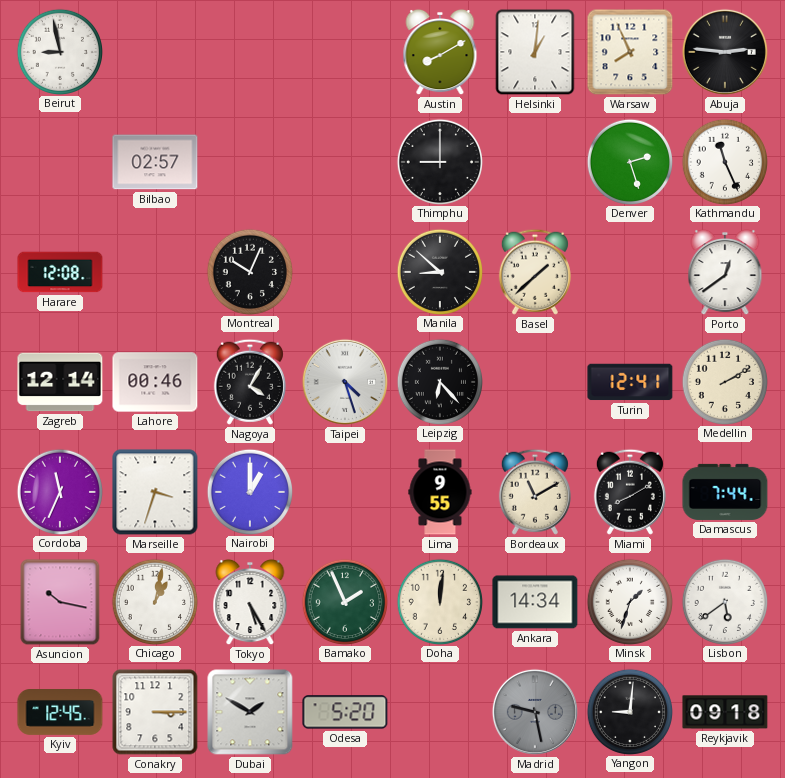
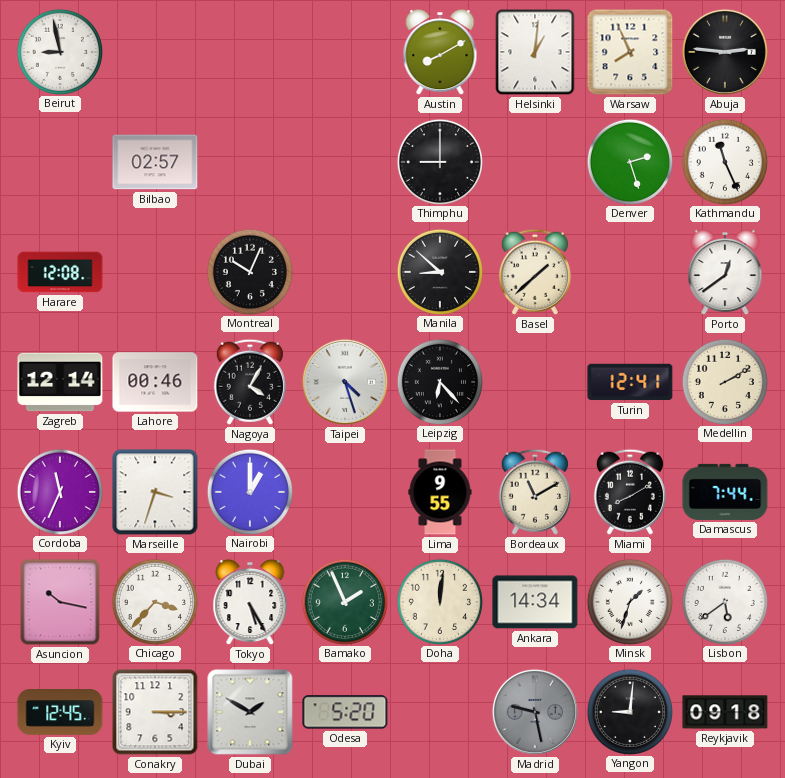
Chicago: 1:02 -> 3:37 (154, 601)
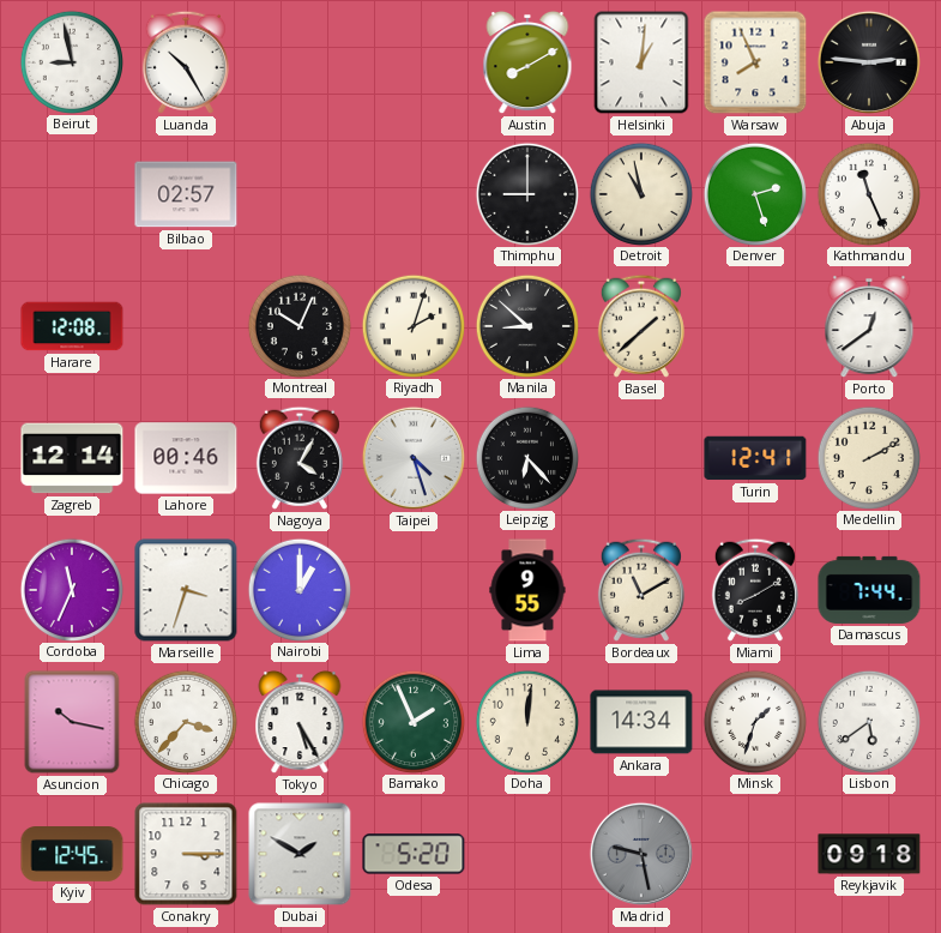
Luanda: none -> 10:25 (186, 62)
Detroit: none -> 10:58 (640, 193)
Riyadh: none -> 2:03 (412, 325)
Yangon: 9:01 -> none (629, 711)
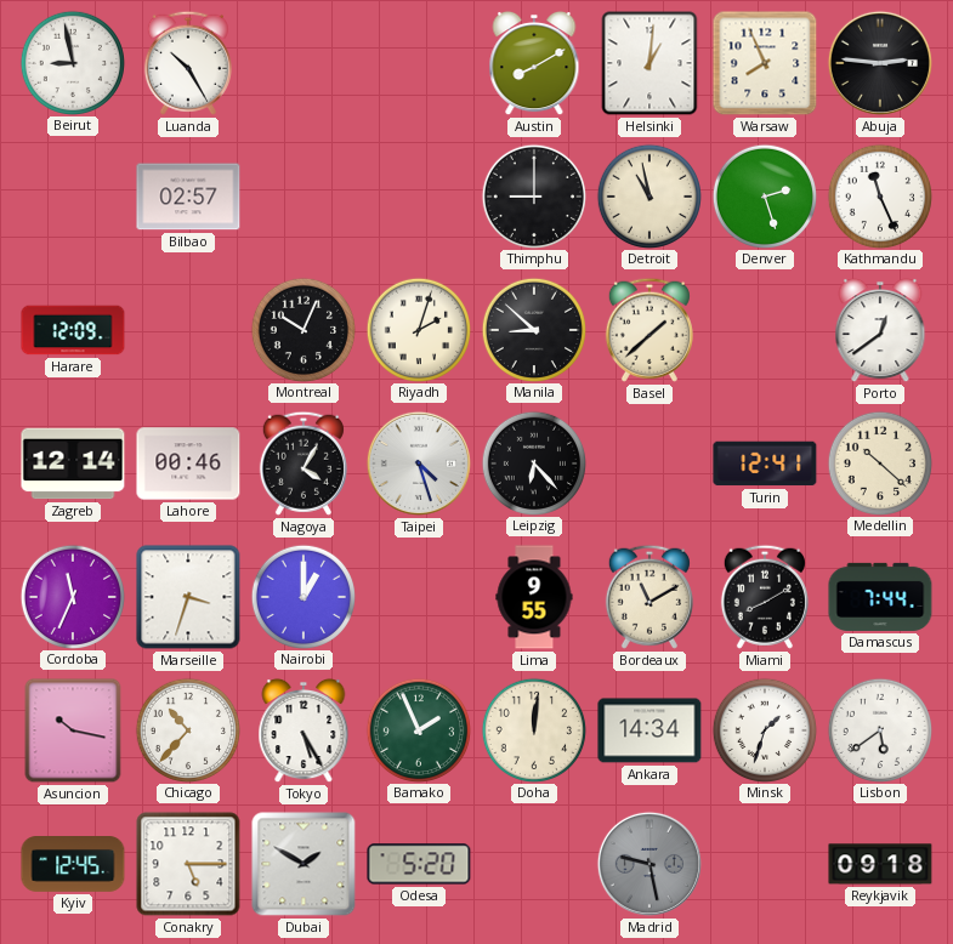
Harare: 12:08 -> 12:09 (73, 330)
Medellin: 2:10 -> 10:22 (879, 462)
Chicago: 3:37 -> 10:37 (187, 729)
Conakry: 3:15 -> 5:15 (188, 864)
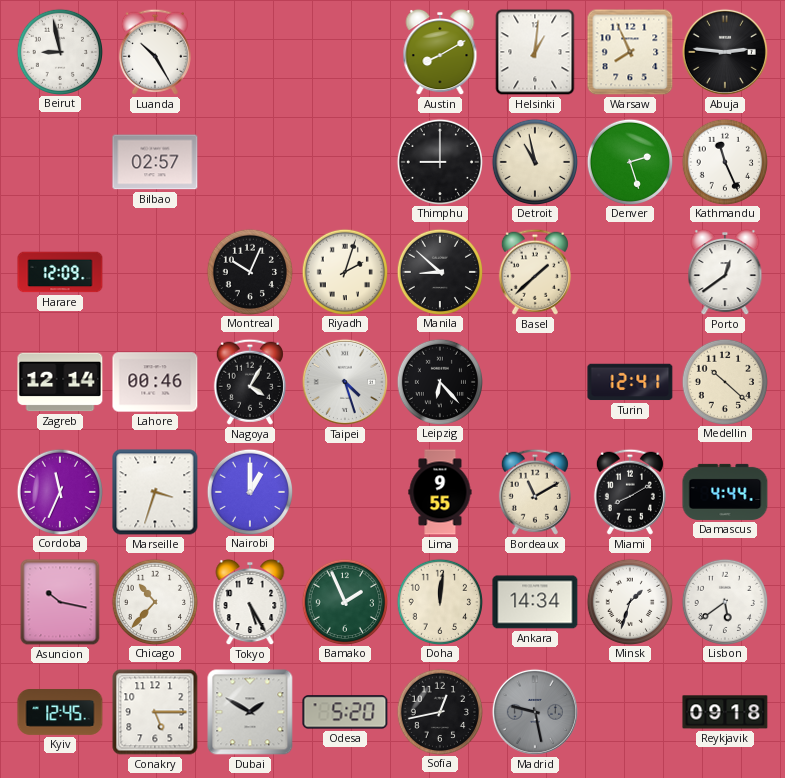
Damascus: 7:44 -> 4:44 (725, 492)
Sofia: none -> 12:43 (439, 711)
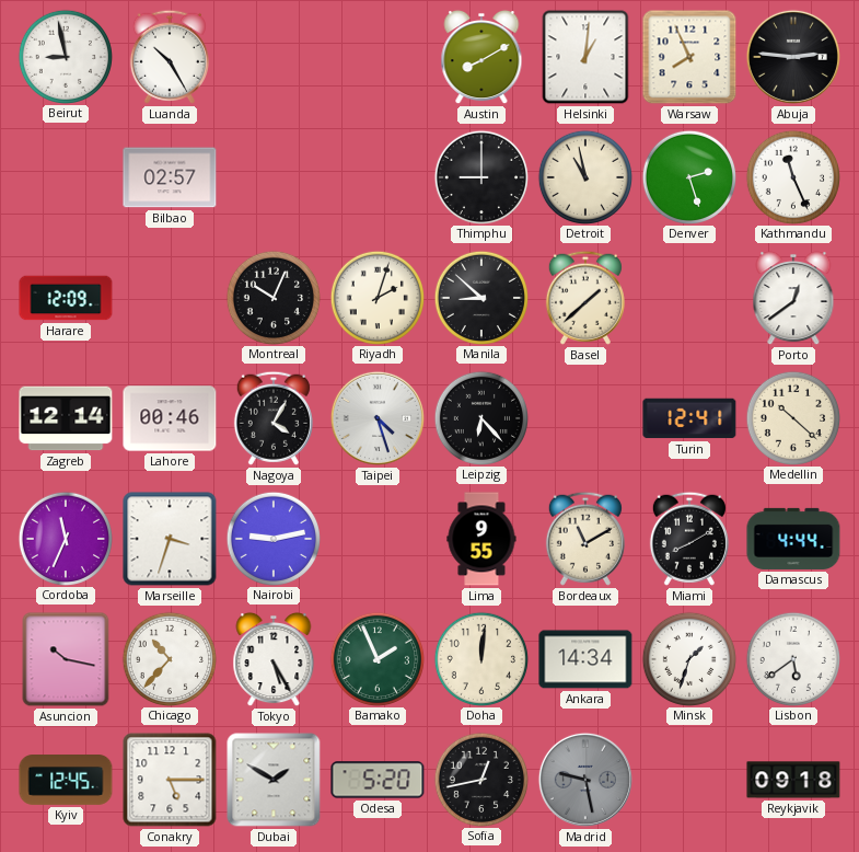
Nairobi: 1:00 -> 9:13 (272, 538)
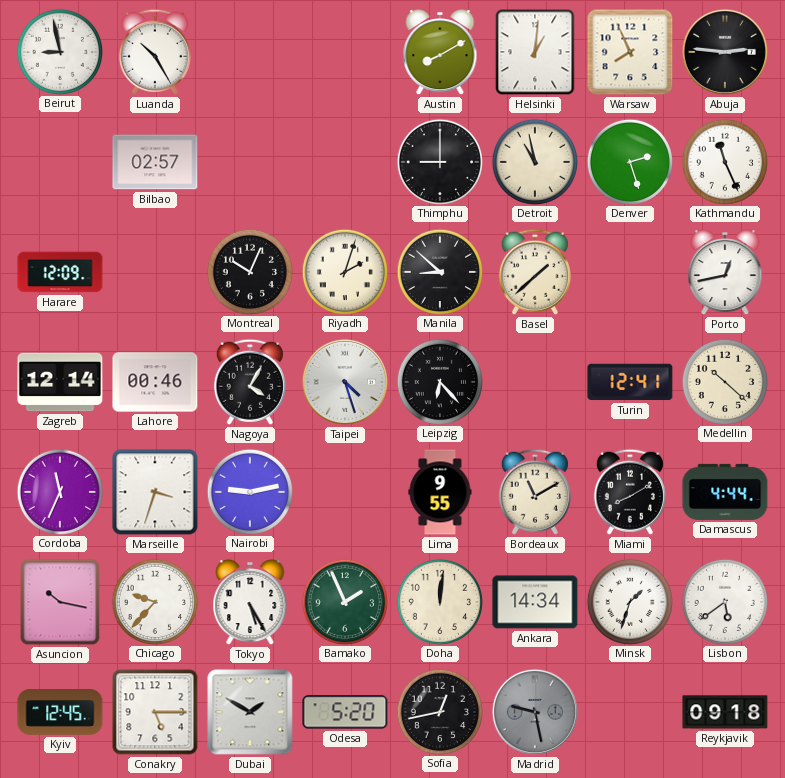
Porto: 12:39 -> 12:43 (725, 272)
Chicago: 10:37 -> 9:37 (154, 601)
